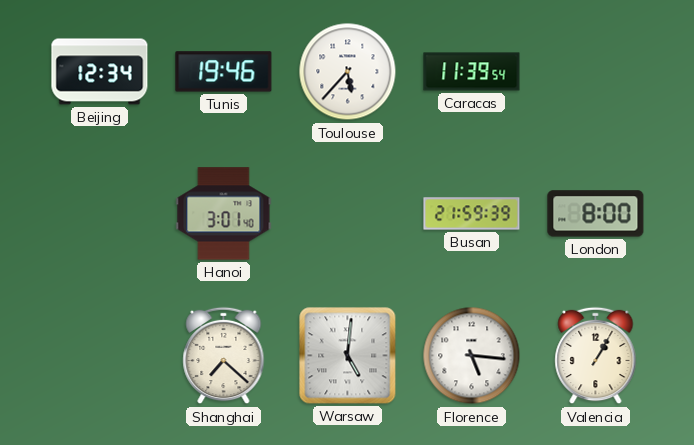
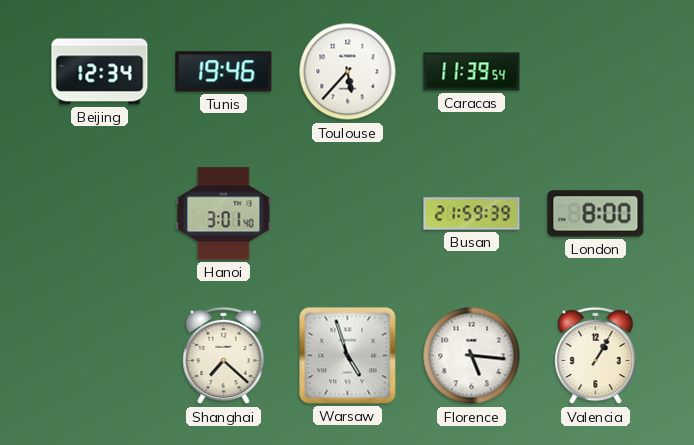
Warsaw: 5:01 -> 4:57 (348, 356)
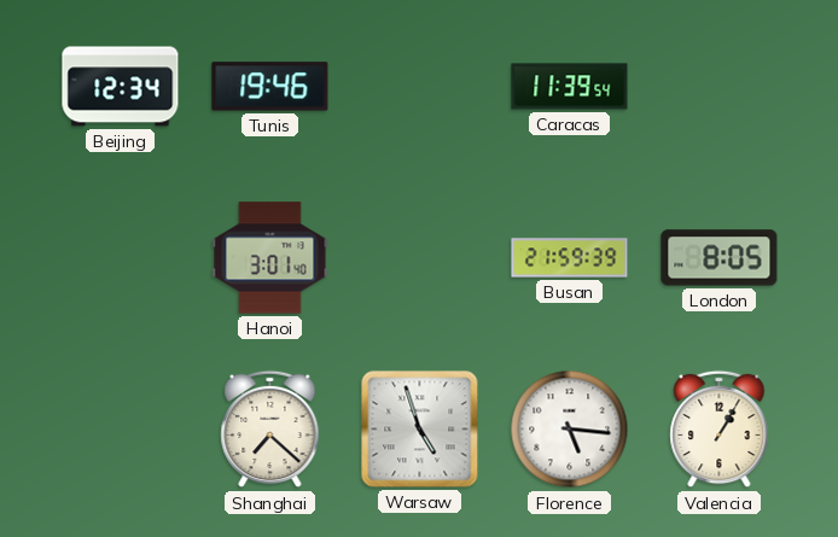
Toulouse: 5:37 -> none (348, 72)
London: 8:00 -> 8:05 (720, 258)
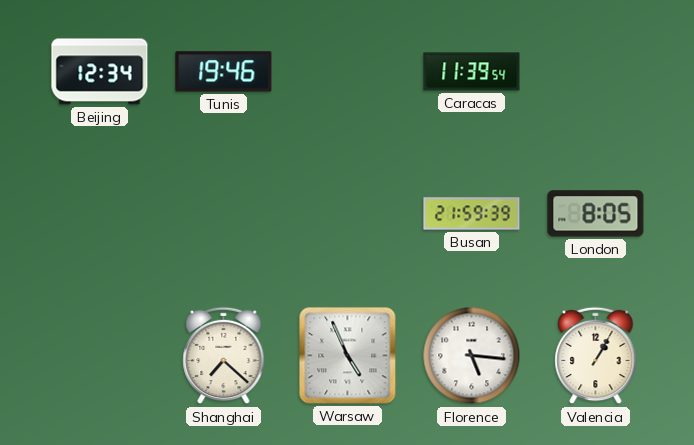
Hanoi: 3:01 -> none (270, 258)
Warsaw: 4:57 -> 4:56 (348, 356)
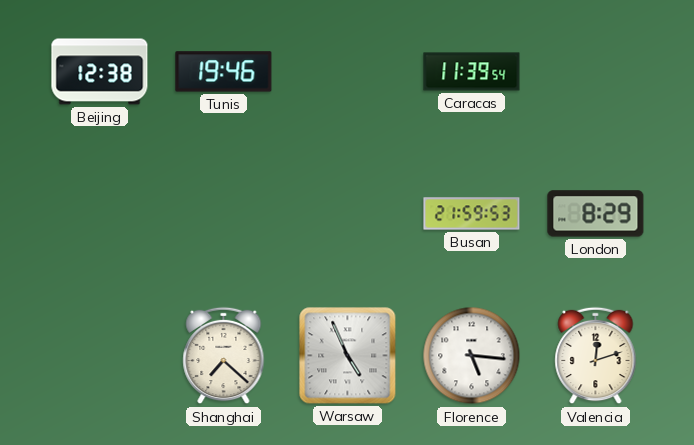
Beijing: 12:34 -> 12:38 (100, 72)
Busan: 21:59:39 -> 21:59:53 (472, 214)
London: 8:05 -> 8:29 (596, 214)
Valencia: 1:05 -> 12:12 (596, 356)
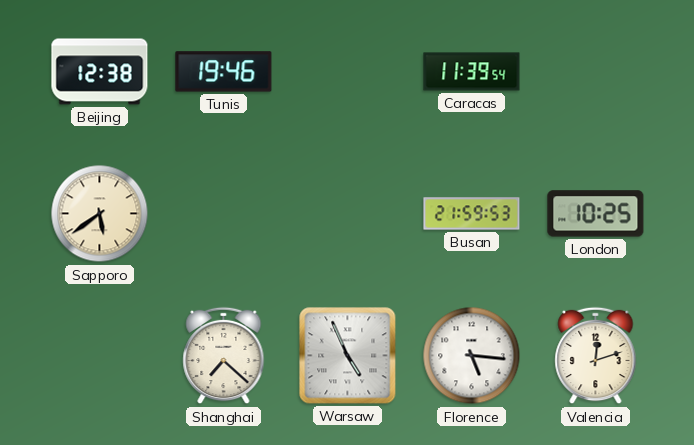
Sapporo: none -> 5:39 (100, 214)
London: 8:29 -> 10:25 (596, 214)
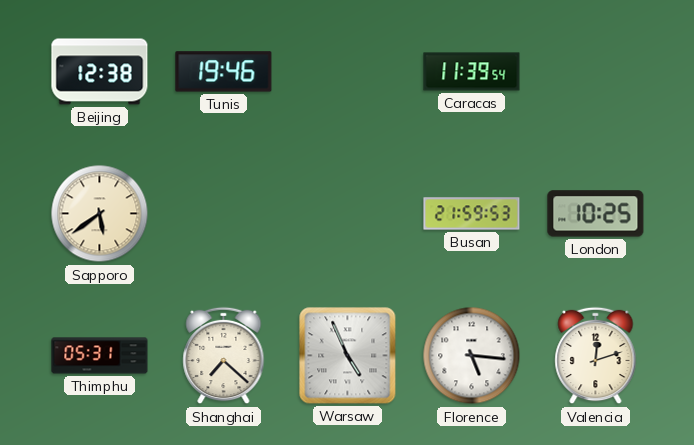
Thimphu: none -> 05:31 (100, 356)
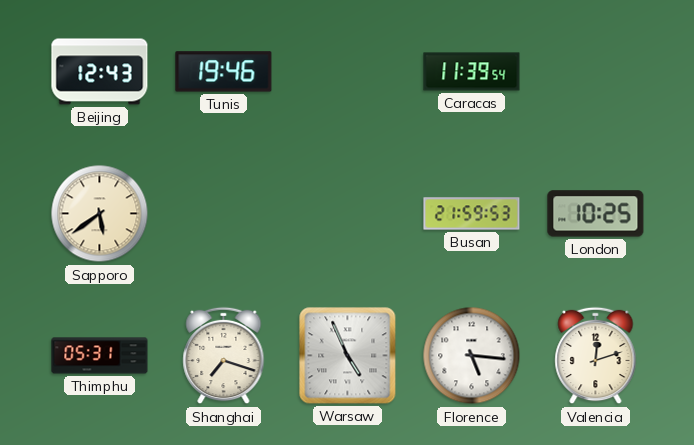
Beijing: 12:38 -> 12:43 (100, 72)
Shanghai: 7:22 -> 7:18 (224, 356)
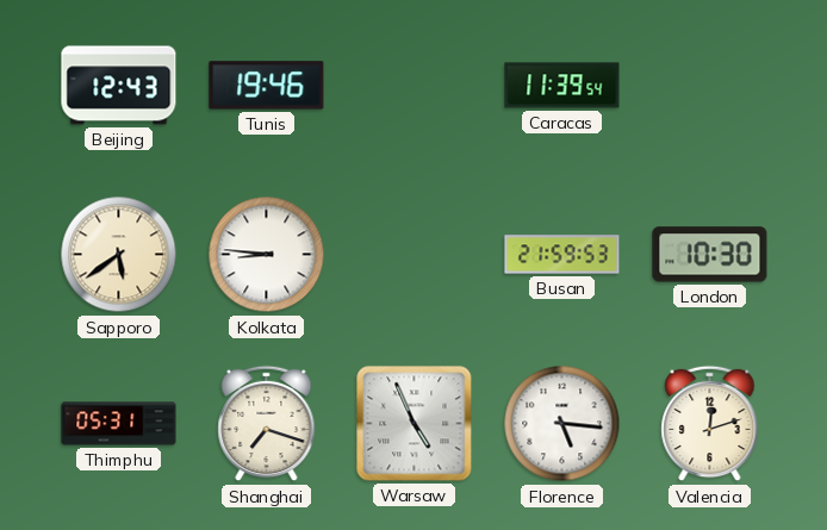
Kolkata: none -> 8:46 (267, 255)
London: 10:25 -> 10:30 (710, 255)
